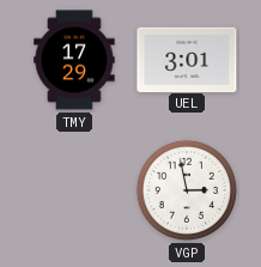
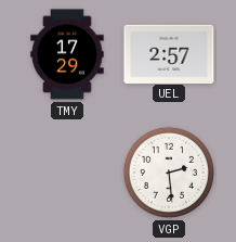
UEL: 3:01 -> 2:57 (169, 53)
VGP: 2:58 -> 2:29 (169, 173)
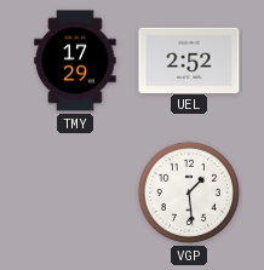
UEL: 2:57 -> 2:52 (189, 59)
VGP: 2:29 -> 1:29 (189, 193)
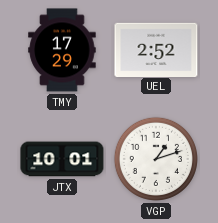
JTX: none -> 10:01 (62, 159)
VGP: 1:29 -> 1:12 (156, 159)
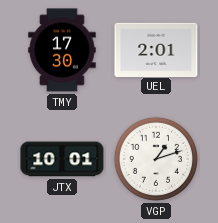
TMY: 17:29 -> 17:30 (62, 50)
UEL: 2:52 -> 2:01 (156, 49)
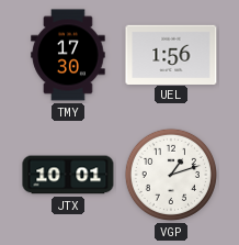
UEL: 2:01 -> 1:56 (171, 54)
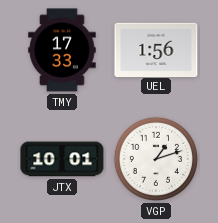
TMY: 17:30 -> 17:33 (62, 50)
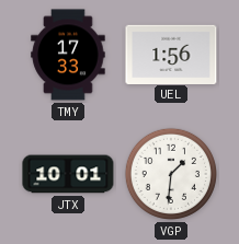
VGP: 1:12 -> 1:31 (171, 174)
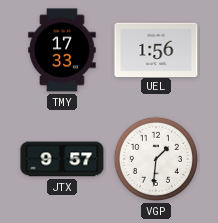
JTX: 10:01 -> 9:57 (62, 159)
